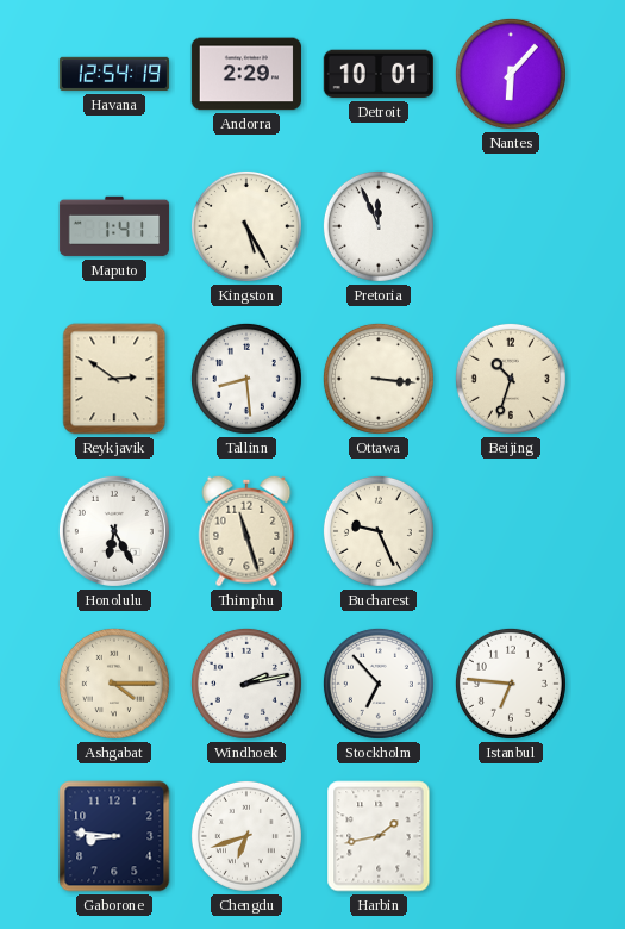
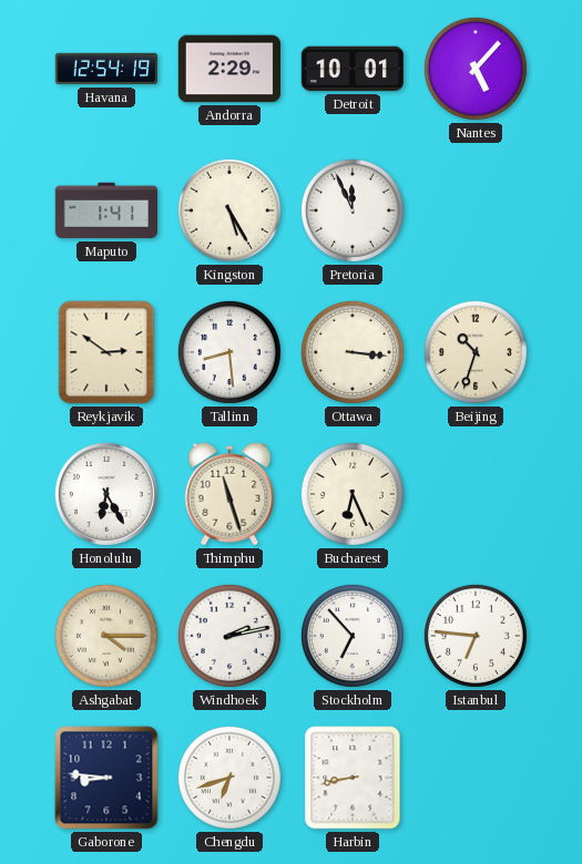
Nantes: 6:07 -> 5:07 (476, 69)
Bucharest: 9:26 -> 6:26 (353, 494)
Harbin: 1:43 -> 8:43 (353, 778)
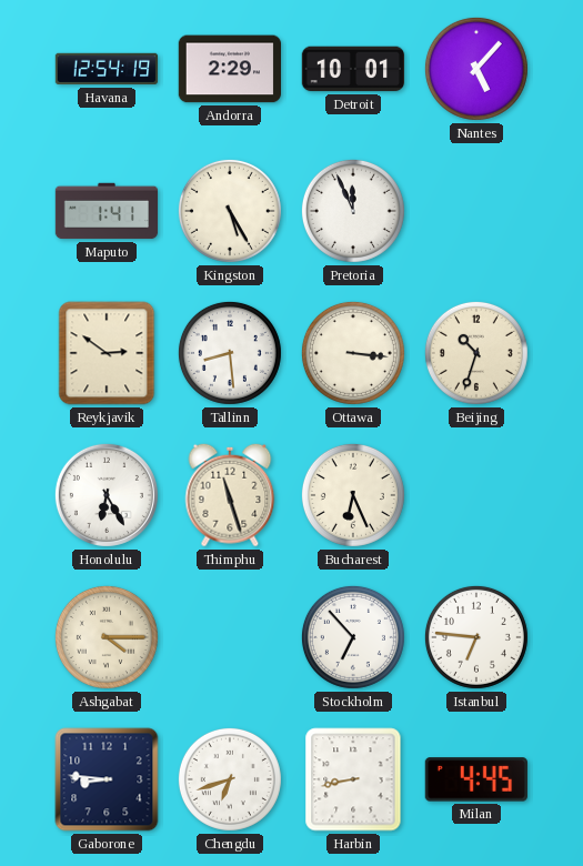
Windhoek: 2:13 -> none (229, 636)
Milan: none -> 4:45 (476, 779)
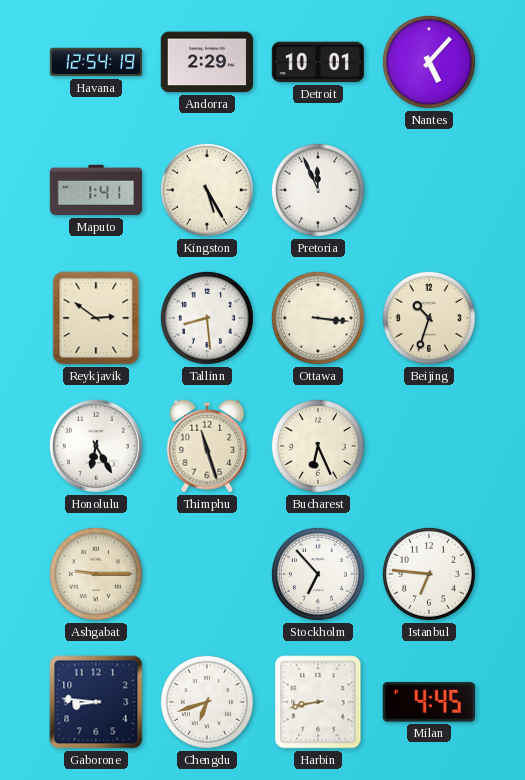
Ashgabat: 4:15 -> 9:15 (96, 574)
